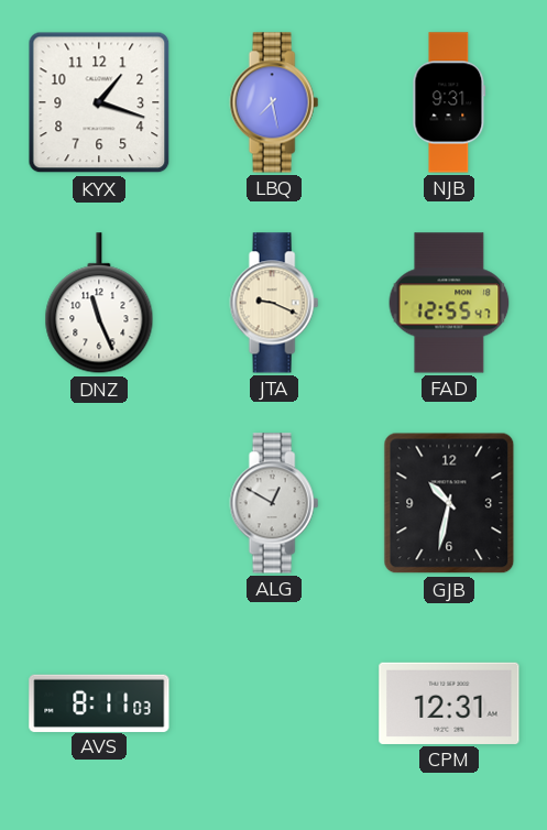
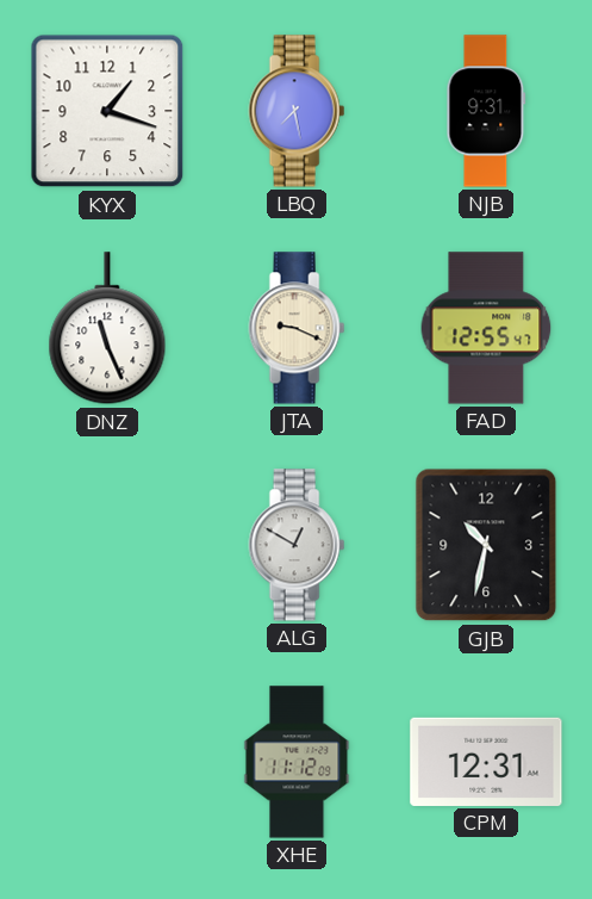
AVS: 8:11 -> none (99, 702)
XHE: none -> 11:12 (297, 762)
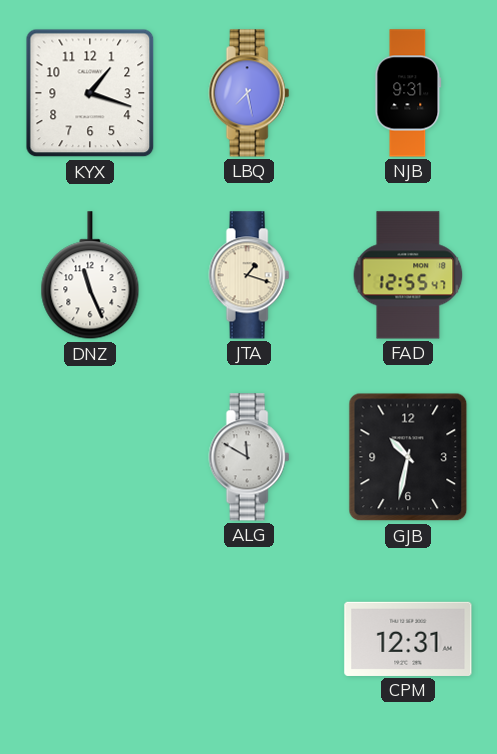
JTA: 9:19 -> 1:18 (249, 275)
ALG: 12:50 -> 11:50 (249, 457)
XHE: 11:12 -> none (297, 762)
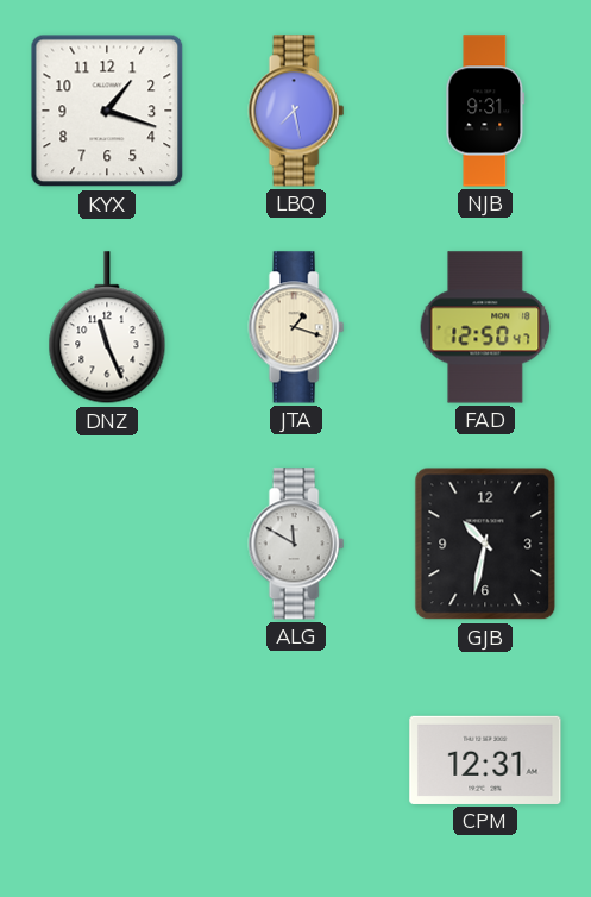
FAD: 12:55 -> 12:50 (485, 327)
